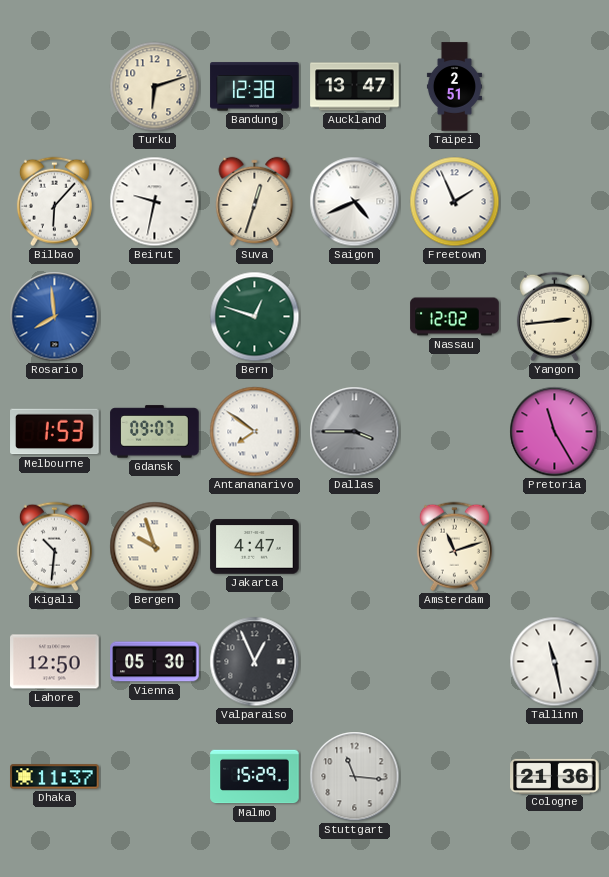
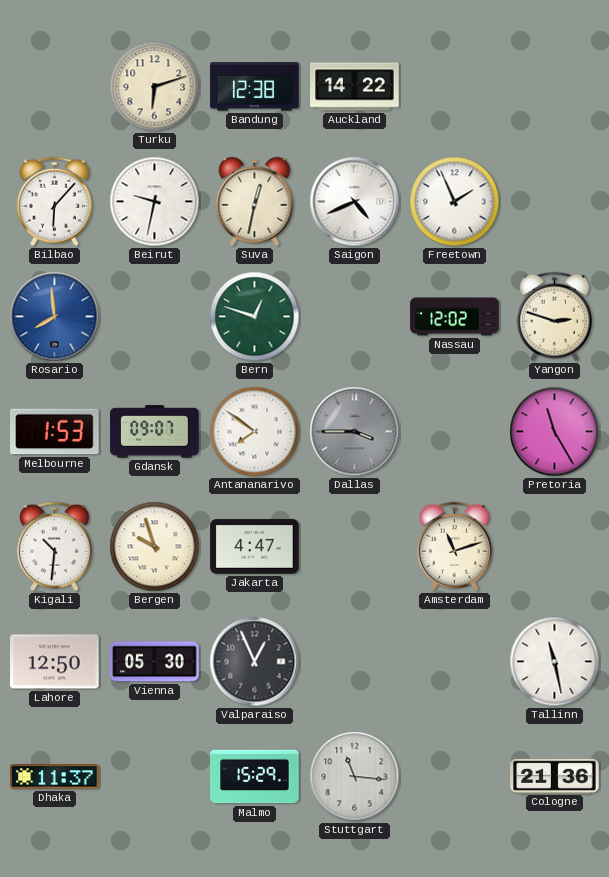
Auckland: 13:47 -> 14:22 (355, 87)
Taipei: 2:51 -> none (454, 87)
Suva: 12:33 -> 12:32 (255, 201)
Yangon: 2:44 -> 2:48 (554, 317)
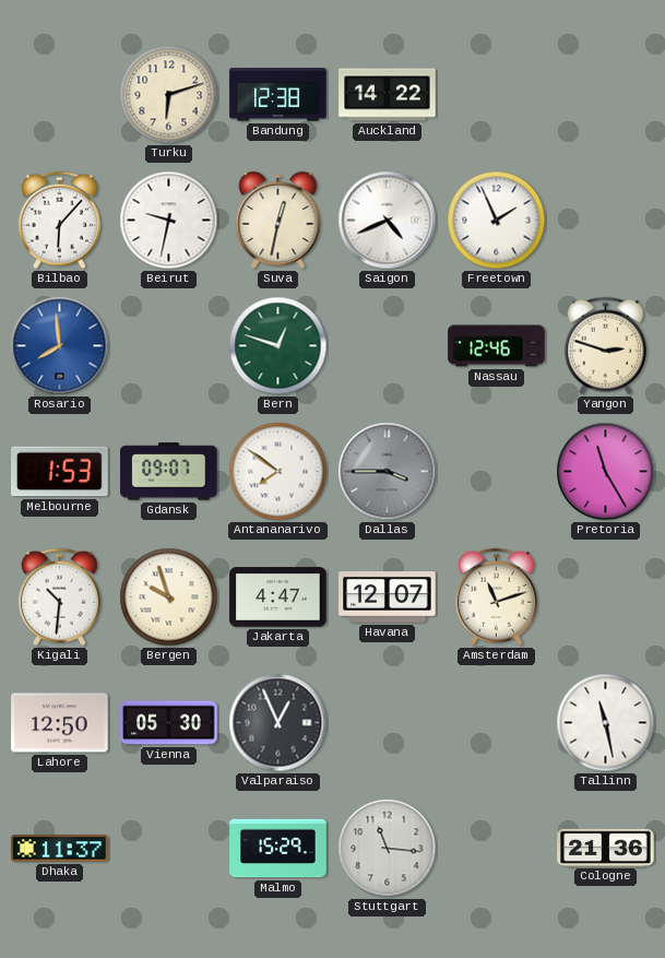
Nassau: 12:02 -> 12:46 (497, 346)
Havana: none -> 12:07 (388, 598)
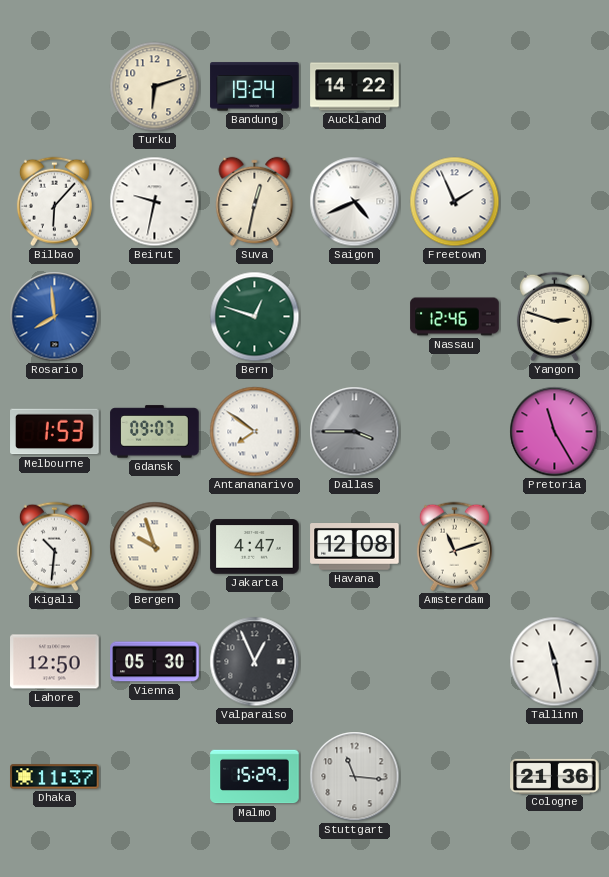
Bandung: 12:38 -> 19:24 (255, 87)
Havana: 12:07 -> 12:08 (355, 547)
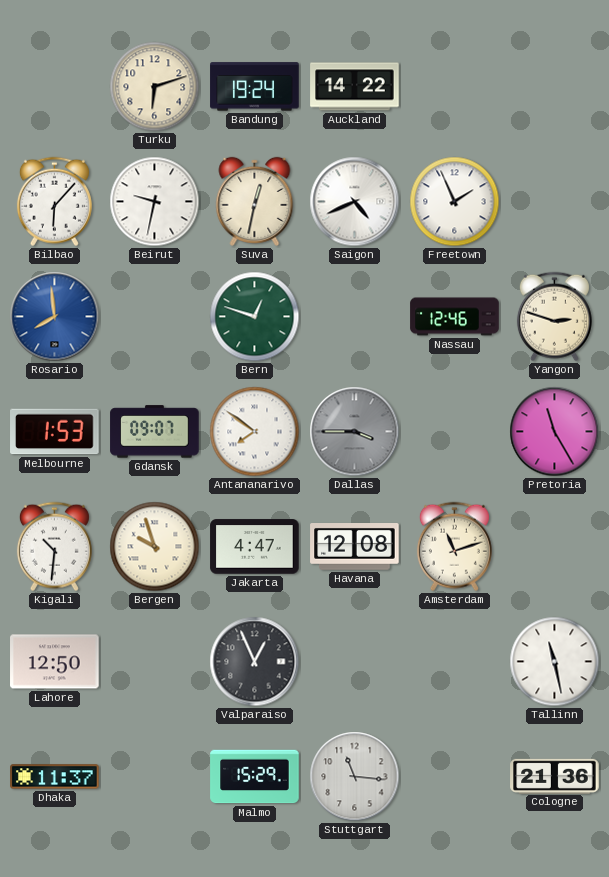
Vienna: 05:30 -> none (155, 662)
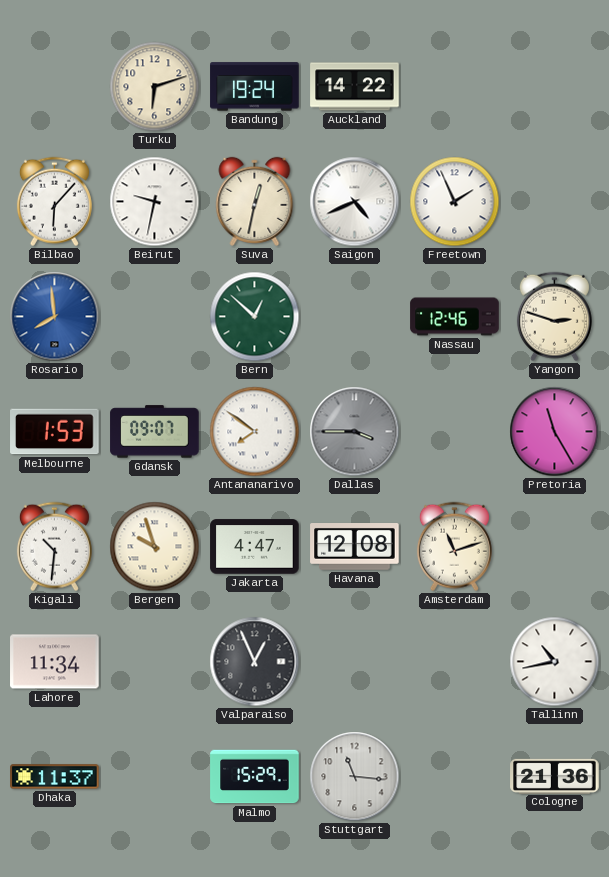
Bern: 12:48 -> 12:52 (255, 317)
Lahore: 12:50 -> 11:34 (55, 662)
Tallinn: 11:28 -> 10:43 (555, 662)
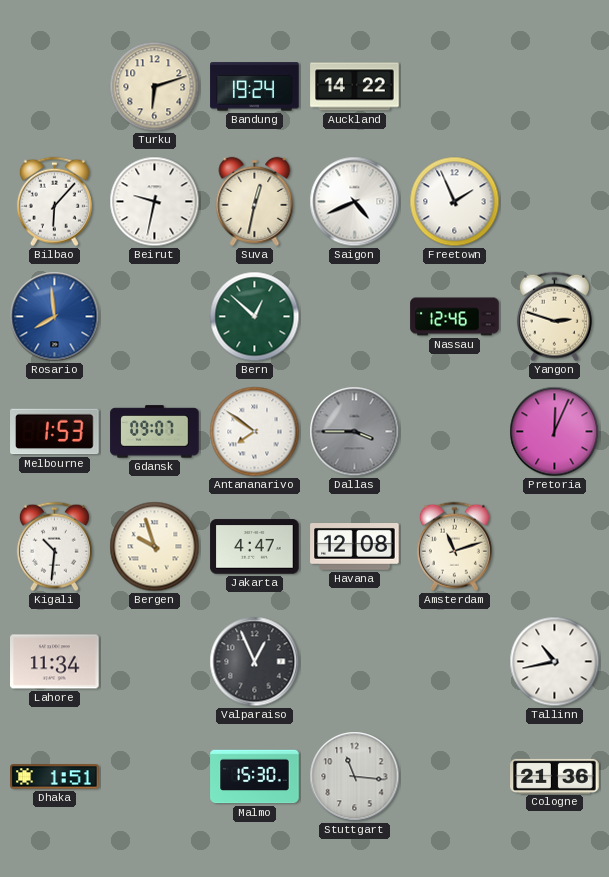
Pretoria: 11:25 -> 12:04 (555, 432)
Dhaka: 11:37 -> 1:51 (55, 777)
Malmo: 15:29 -> 15:30 (255, 777)
